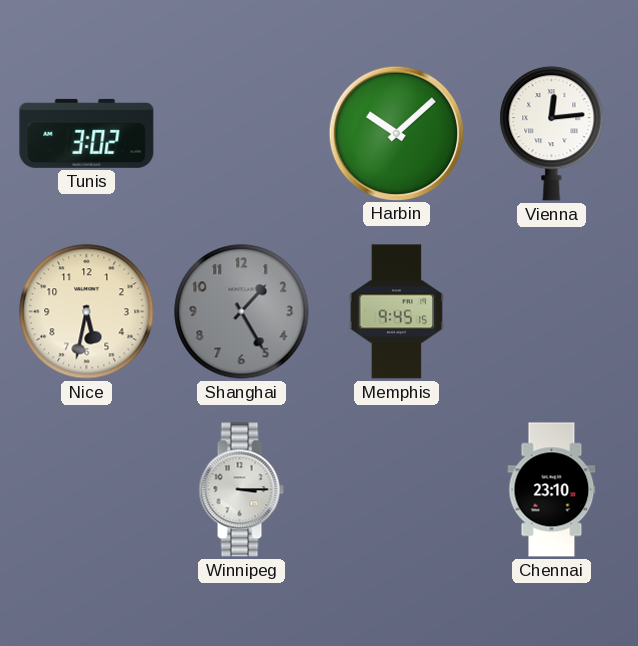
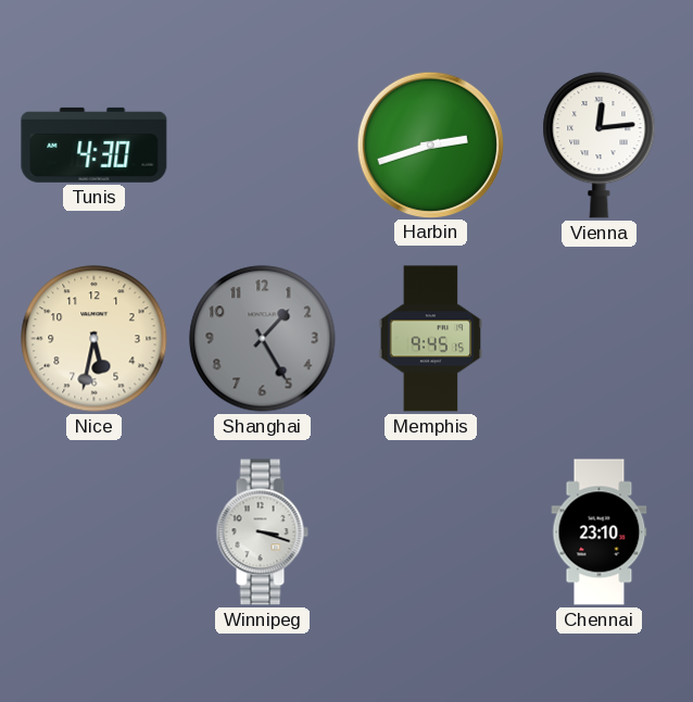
Tunis: 3:02 -> 4:30 (94, 145)
Harbin: 10:08 -> 2:42 (430, 145)
Winnipeg: 3:15 -> 3:18 (262, 532)
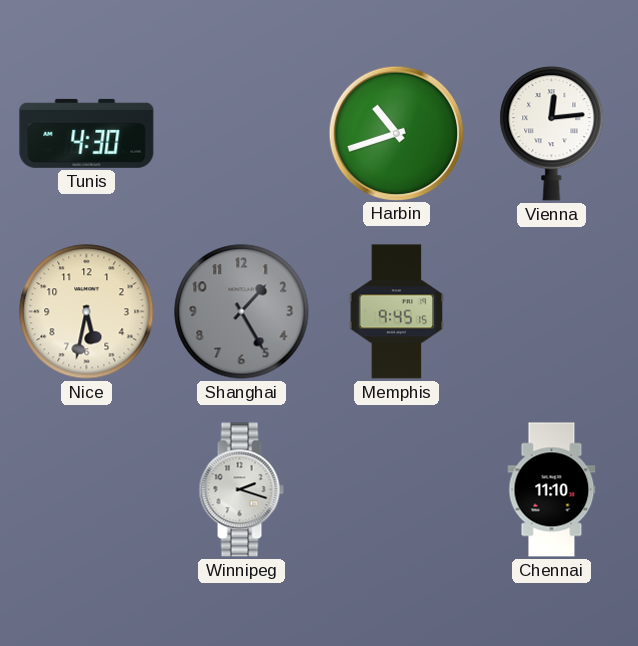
Harbin: 2:42 -> 10:42 (396, 133)
Winnipeg: 3:18 -> 2:18 (241, 490)
Chennai: 23:10 -> 11:10 (552, 490)
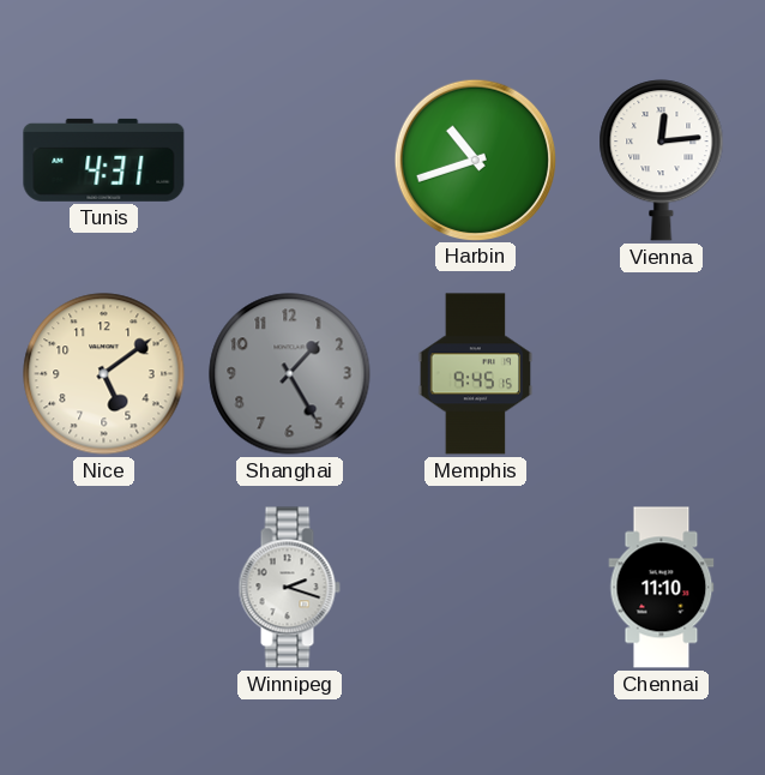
Tunis: 4:30 -> 4:31 (104, 160)
Nice: 5:32 -> 5:09 (104, 374)
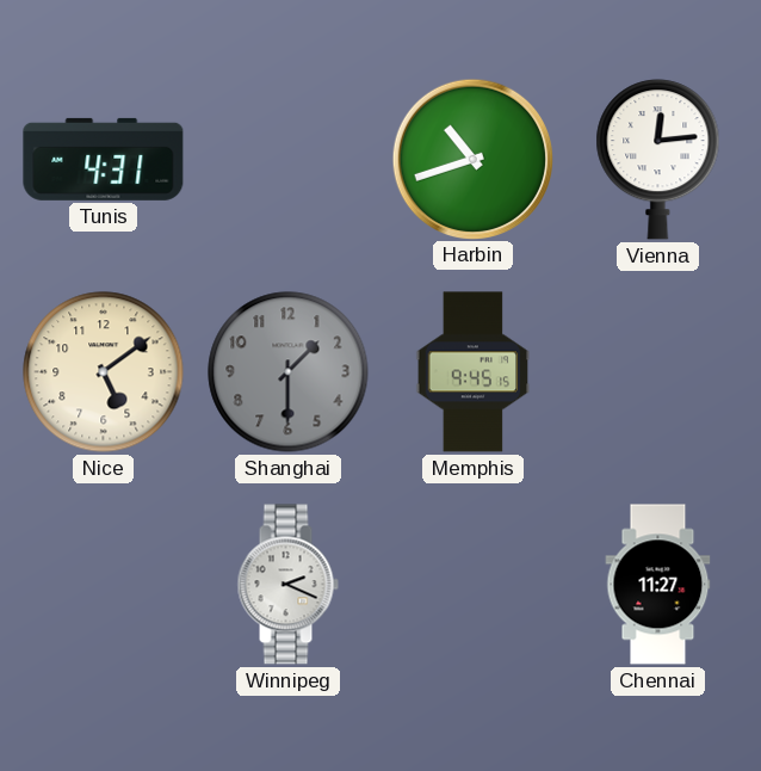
Shanghai: 1:25 -> 1:30 (289, 372)
Winnipeg: 2:18 -> 2:19 (287, 585)
Chennai: 11:10 -> 11:27 (658, 585)
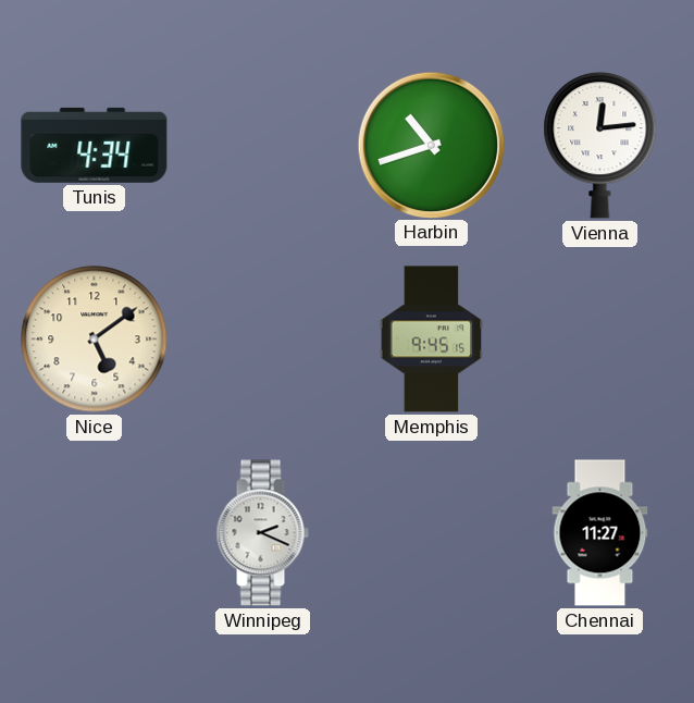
Tunis: 4:31 -> 4:34 (95, 145)
Shanghai: 1:30 -> none (289, 372)
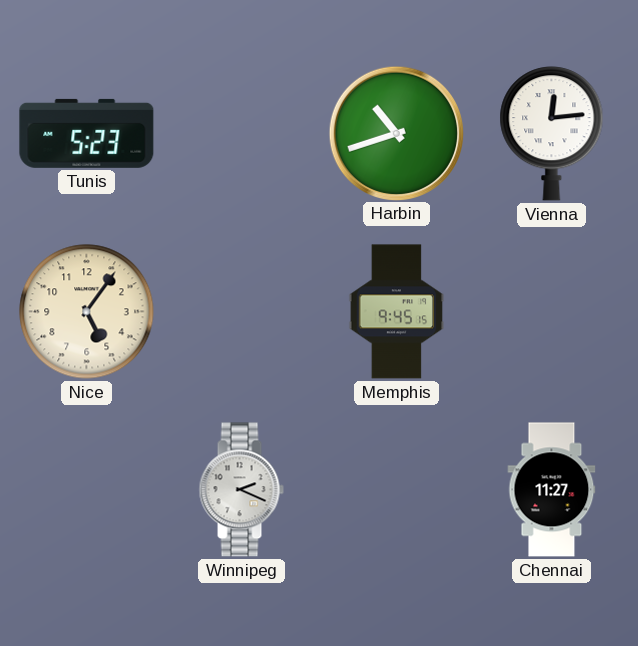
Tunis: 4:34 -> 5:23 (87, 133)
Nice: 5:09 -> 5:06 (87, 312)
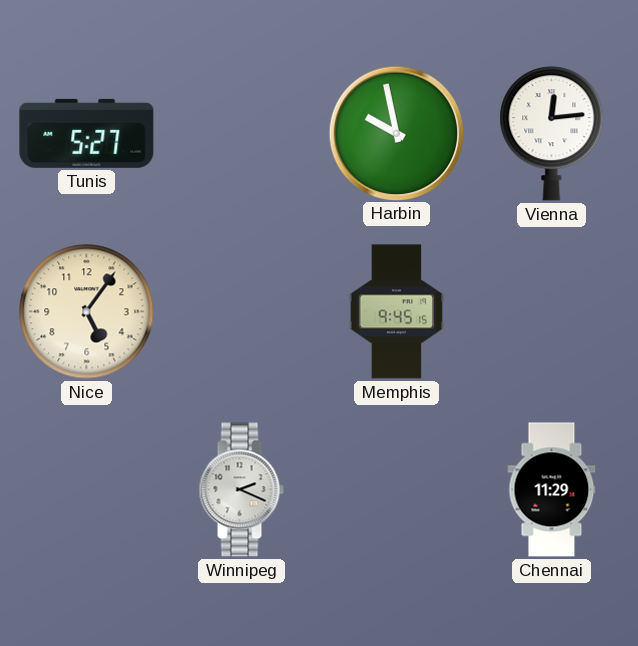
Tunis: 5:23 -> 5:27 (87, 133)
Harbin: 10:42 -> 9:58 (396, 133)
Chennai: 11:27 -> 11:29 (552, 490)
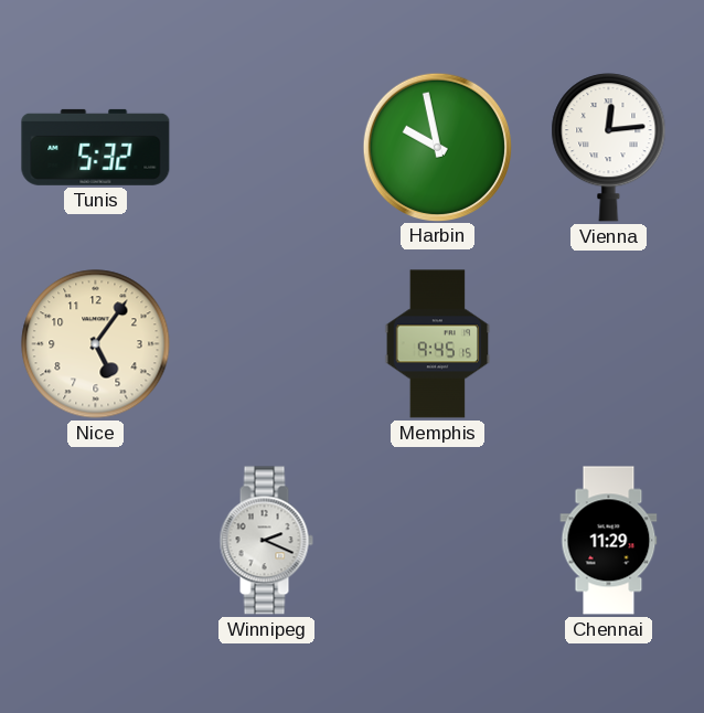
Tunis: 5:27 -> 5:32 (96, 147)
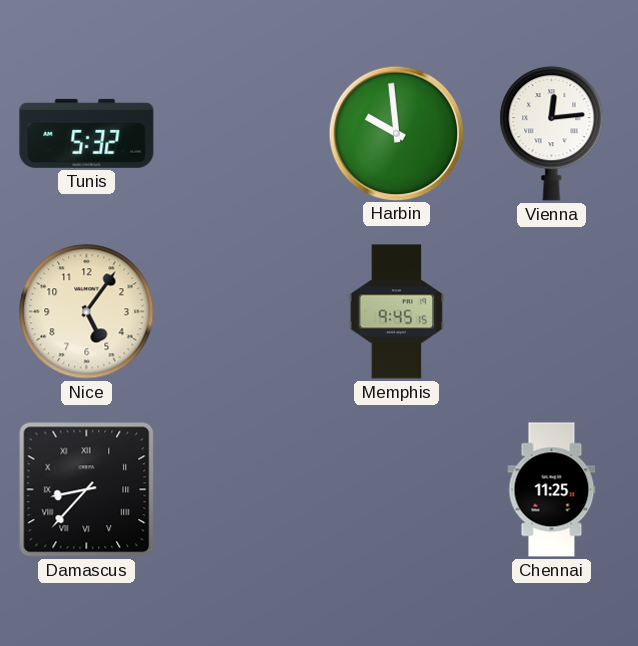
Harbin: 9:58 -> 9:59 (396, 133)
Damascus: none -> 8:37 (87, 490)
Winnipeg: 2:19 -> none (266, 541)
Chennai: 11:29 -> 11:25 (552, 490)
